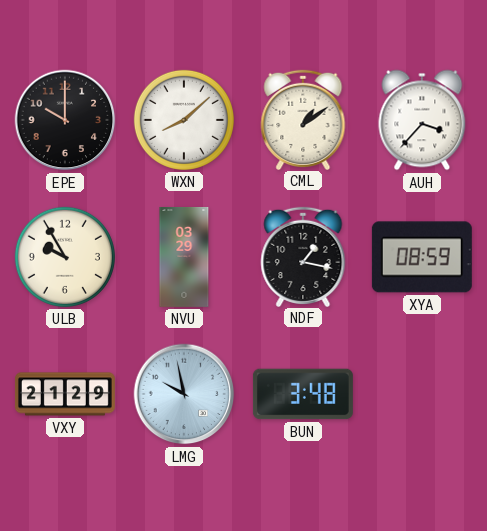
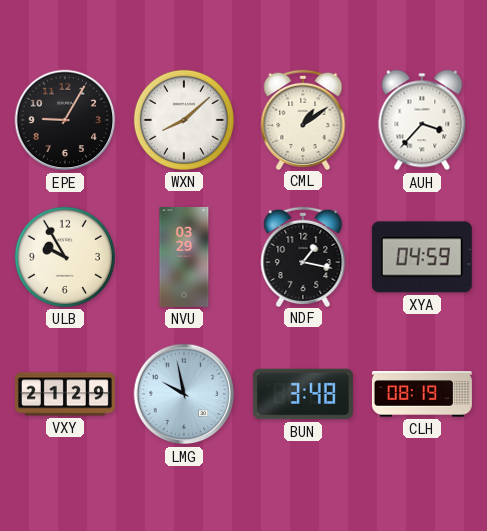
EPE: 10:00 -> 9:05 (65, 120)
XYA: 08:59 -> 04:59 (422, 257)
CLH: none -> 08:19 (422, 394)
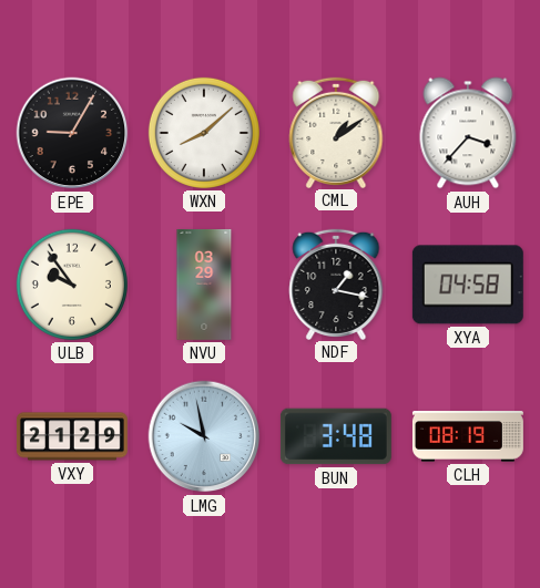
ULB: 9:55 -> 9:54 (72, 285)
XYA: 04:59 -> 04:58 (468, 285)
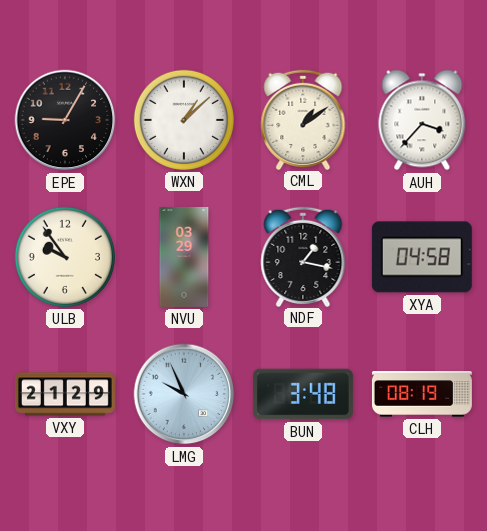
WXN: 8:08 -> 1:08 (184, 120)
LMG: 9:58 -> 9:56 (184, 394)
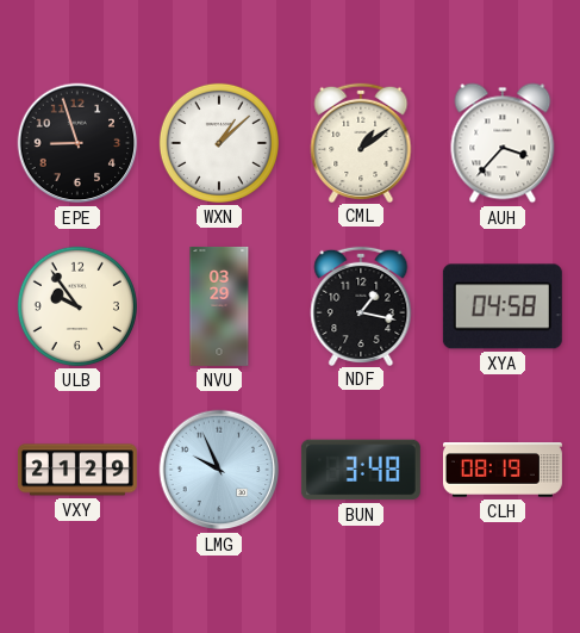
EPE: 9:05 -> 8:57 (77, 143)
